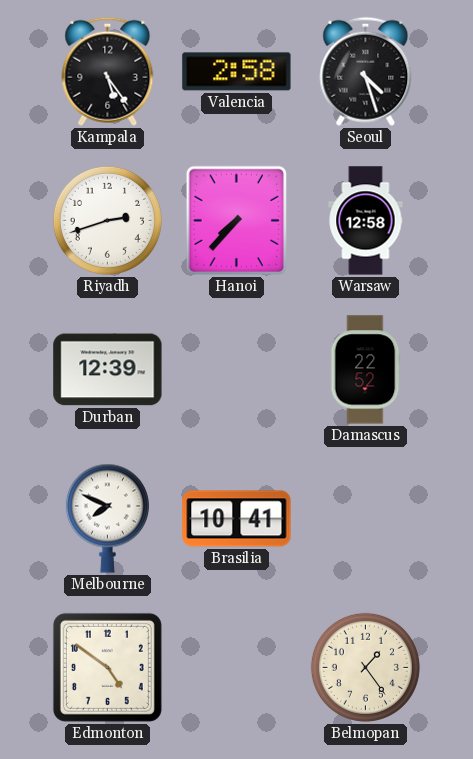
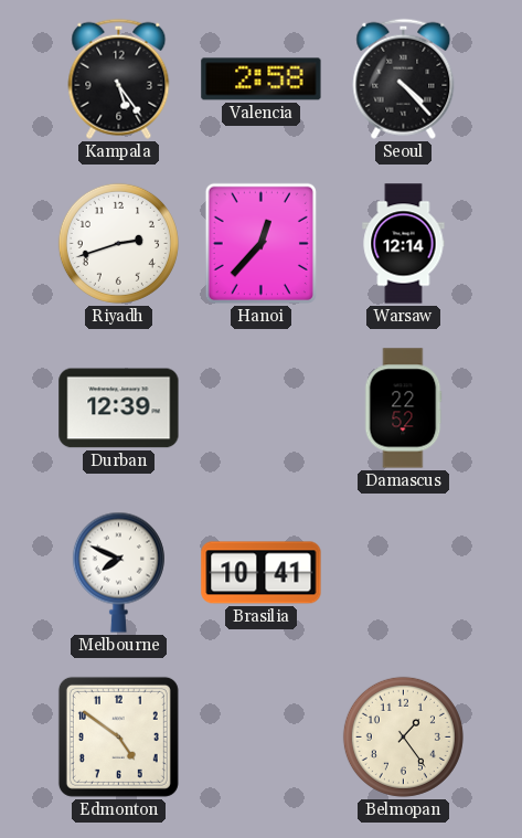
Seoul: 4:27 -> 4:23 (404, 78)
Hanoi: 7:37 -> 12:37 (260, 243)
Warsaw: 12:58 -> 12:14 (404, 244)
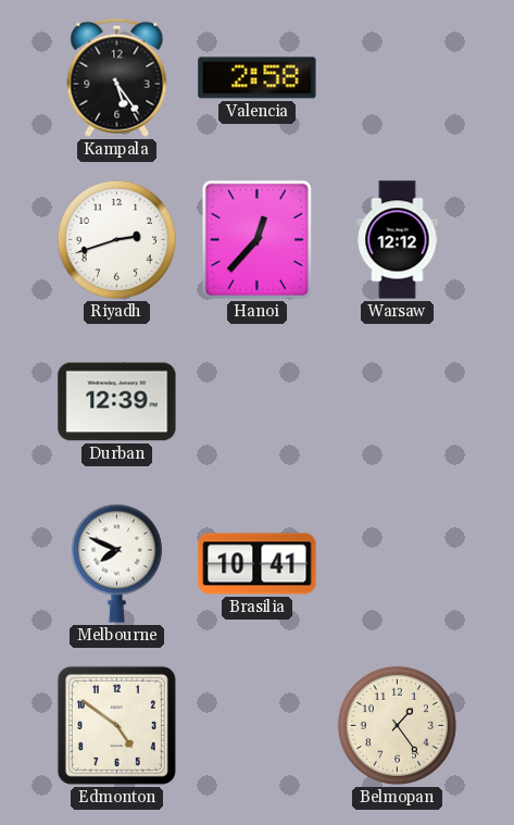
Seoul: 4:23 -> none (404, 78)
Warsaw: 12:14 -> 12:12 (398, 240)
Damascus: 22:52 -> none (403, 409)
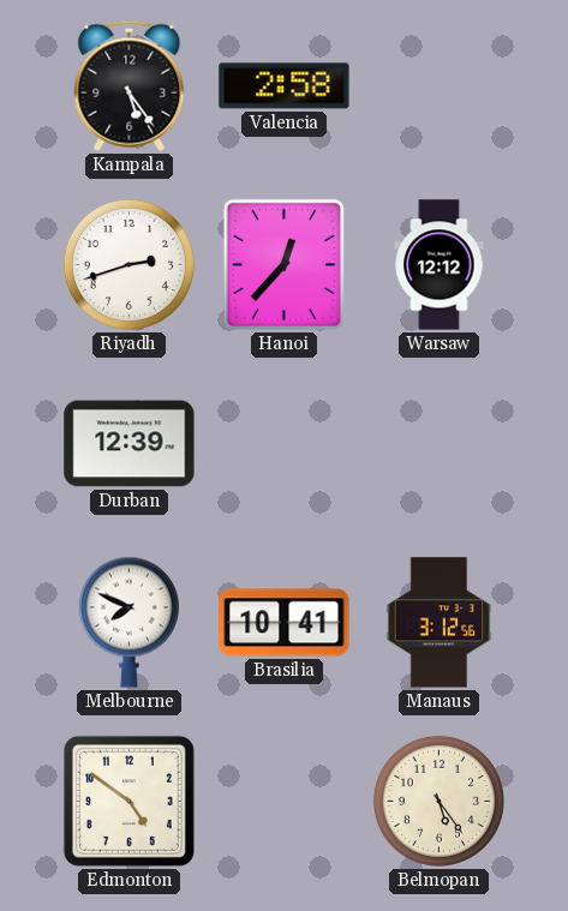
Manaus: none -> 3:12 (440, 623)
Belmopan: 1:24 -> 5:24 (438, 801)
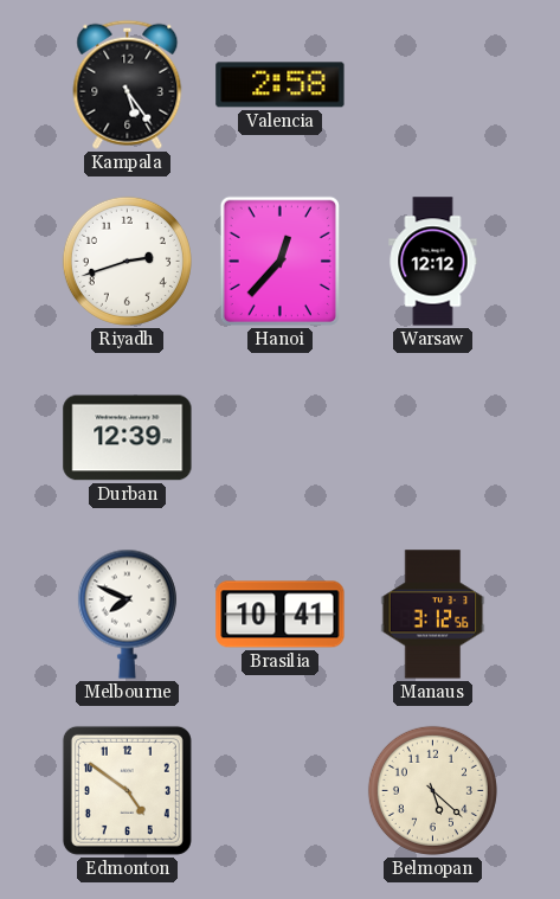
Belmopan: 5:24 -> 5:22 (432, 790)
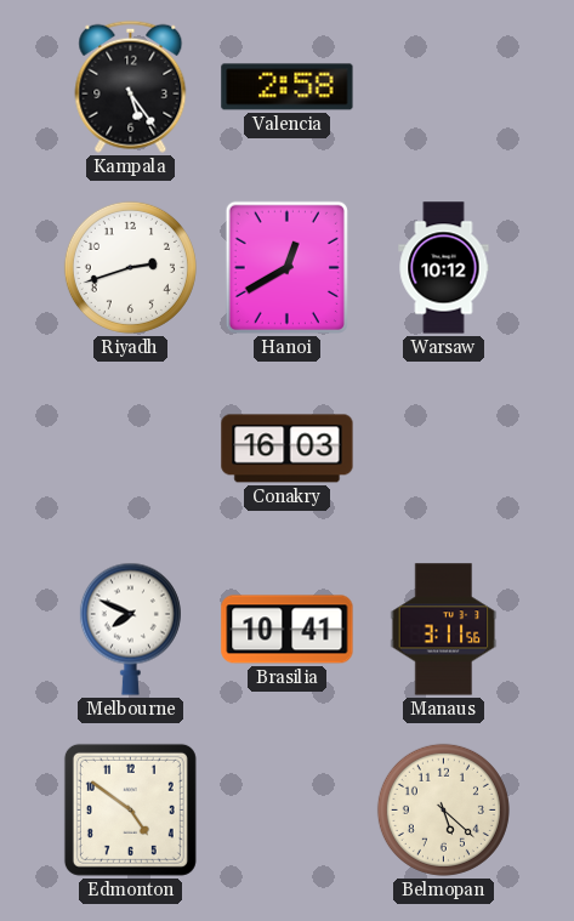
Hanoi: 12:37 -> 12:40 (286, 267)
Warsaw: 12:12 -> 10:12 (444, 268)
Durban: 12:39 -> none (128, 438)
Conakry: none -> 16:03 (288, 449)
Manaus: 3:12 -> 3:11 (444, 630)
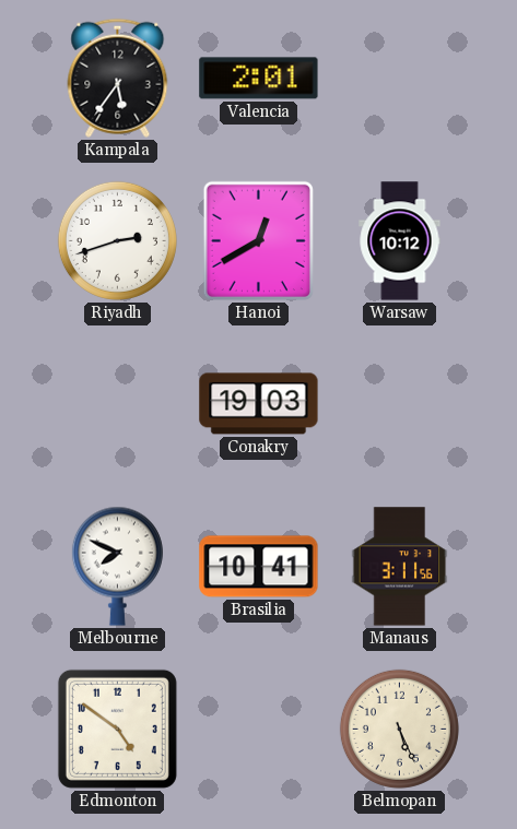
Kampala: 5:24 -> 5:36 (118, 78)
Valencia: 2:58 -> 2:01 (259, 79)
Conakry: 16:03 -> 19:03 (259, 404)
Belmopan: 5:22 -> 5:26 (399, 729)
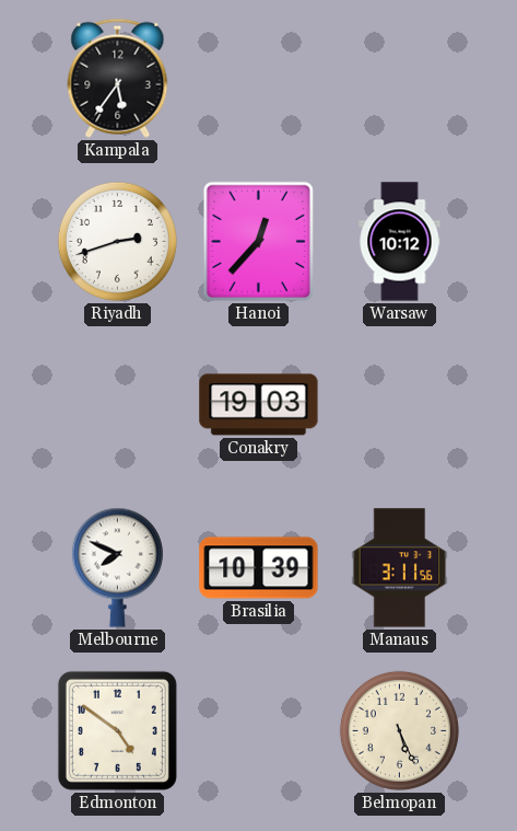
Valencia: 2:01 -> none (259, 79)
Hanoi: 12:40 -> 12:37 (258, 241)
Brasilia: 10:41 -> 10:39 (259, 568)
